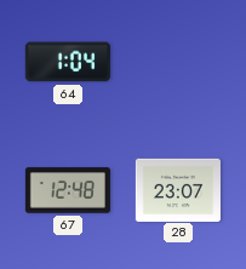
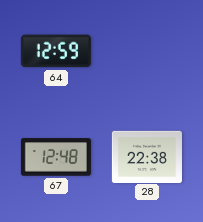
64: 1:04 -> 12:59 (56, 51)
28: 23:07 -> 22:38 (147, 156)
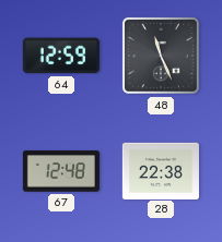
48: none -> 11:26 (161, 56)
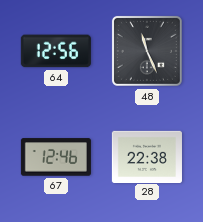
64: 12:59 -> 12:56 (56, 51)
67: 12:48 -> 12:46 (56, 157)
